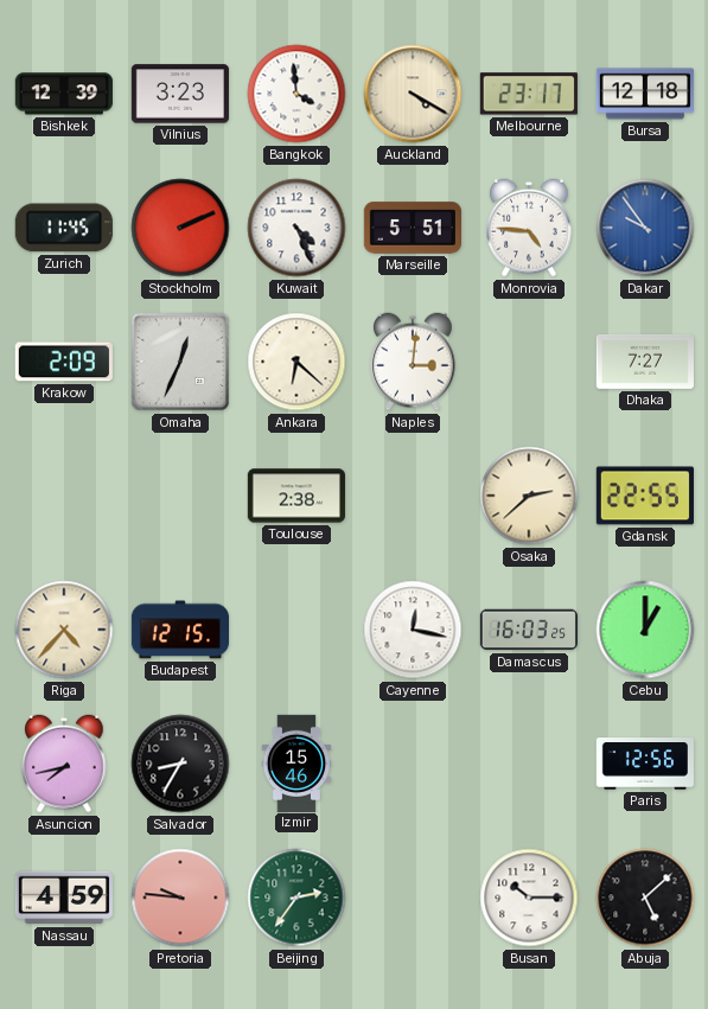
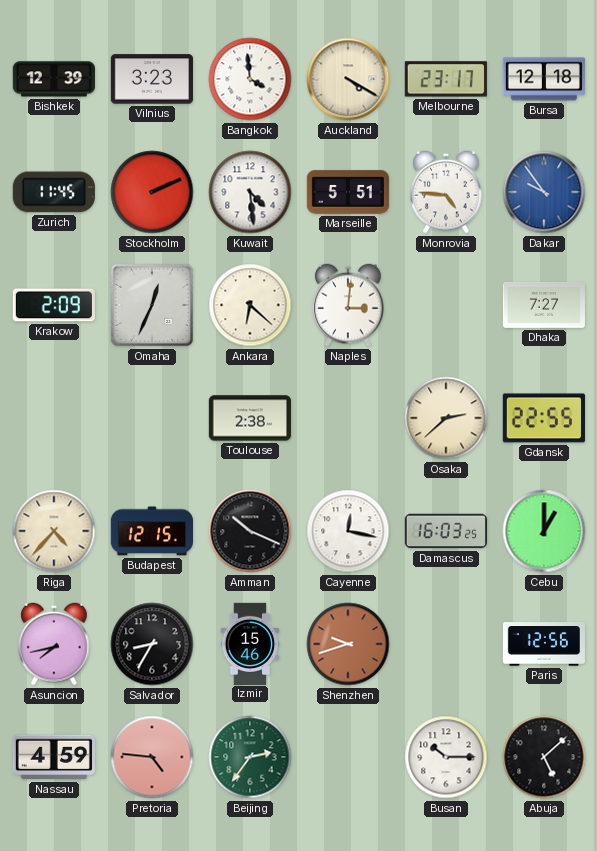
Kuwait: 4:26 -> 4:29 (250, 192)
Amman: none -> 10:19 (250, 531)
Shenzhen: none -> 9:42 (348, 644)
Pretoria: 9:46 -> 4:46 (152, 757)
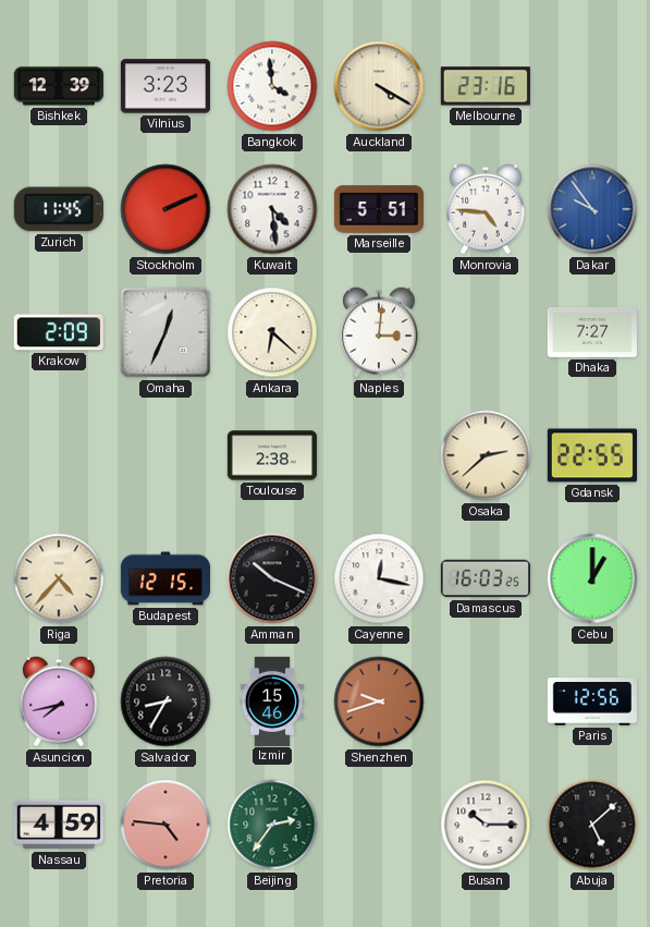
Melbourne: 23:17 -> 23:16 (486, 86)
Bursa: 12:18 -> none (544, 79)
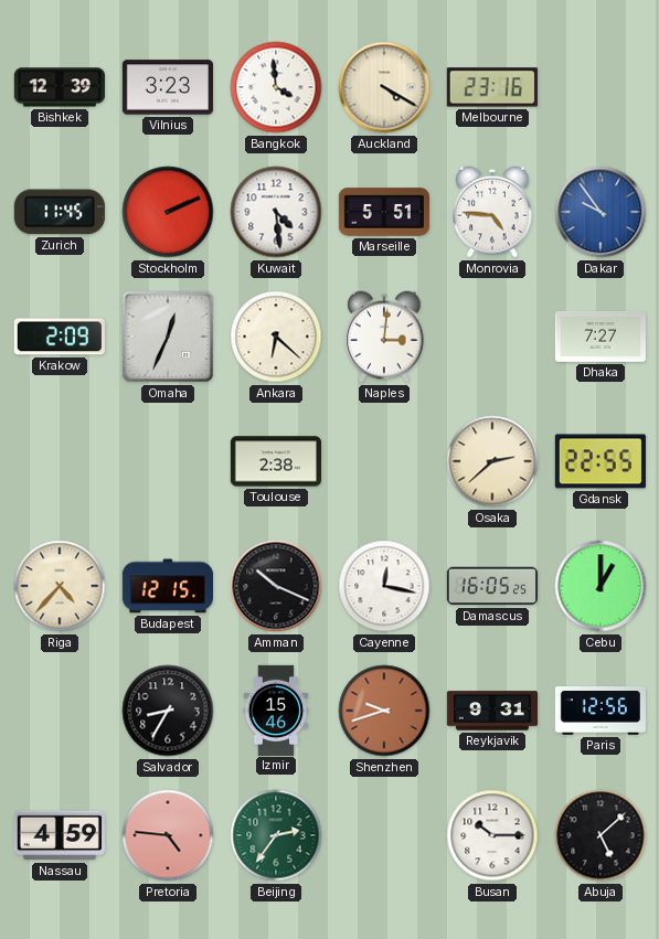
Damascus: 16:03 -> 16:05 (491, 586)
Asuncion: 7:43 -> none (59, 702)
Reykjavik: none -> 9:31 (491, 711)
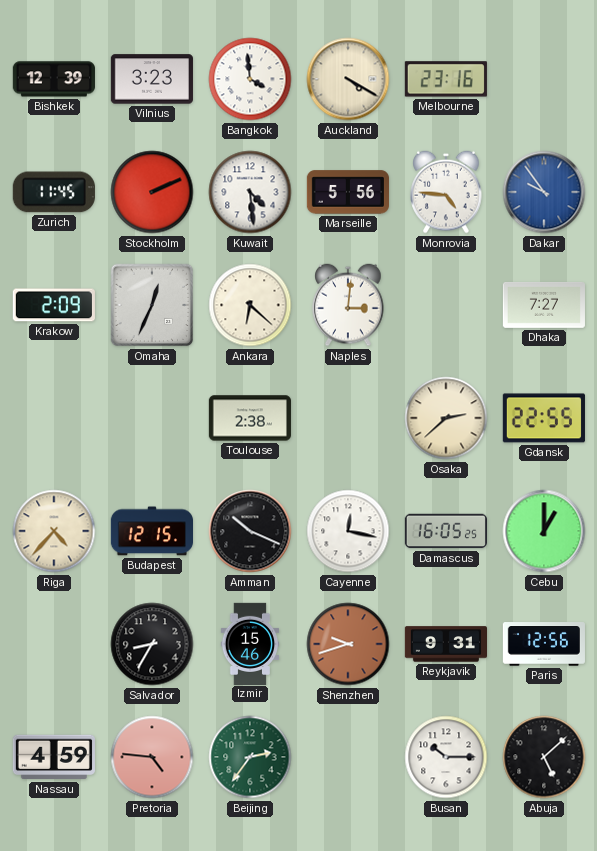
Marseille: 5:51 -> 5:56 (348, 192)
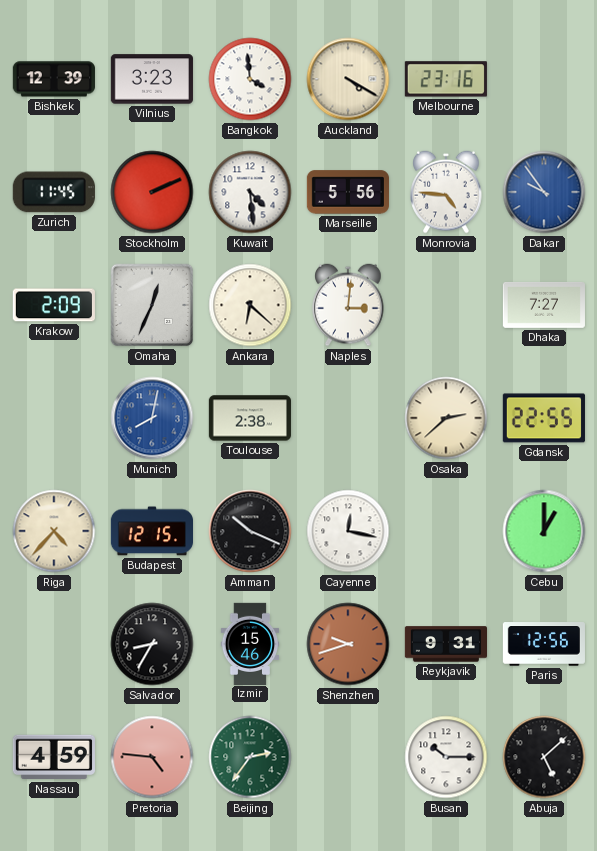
Munich: none -> 8:02 (152, 418)
Damascus: 16:05 -> none (445, 531)
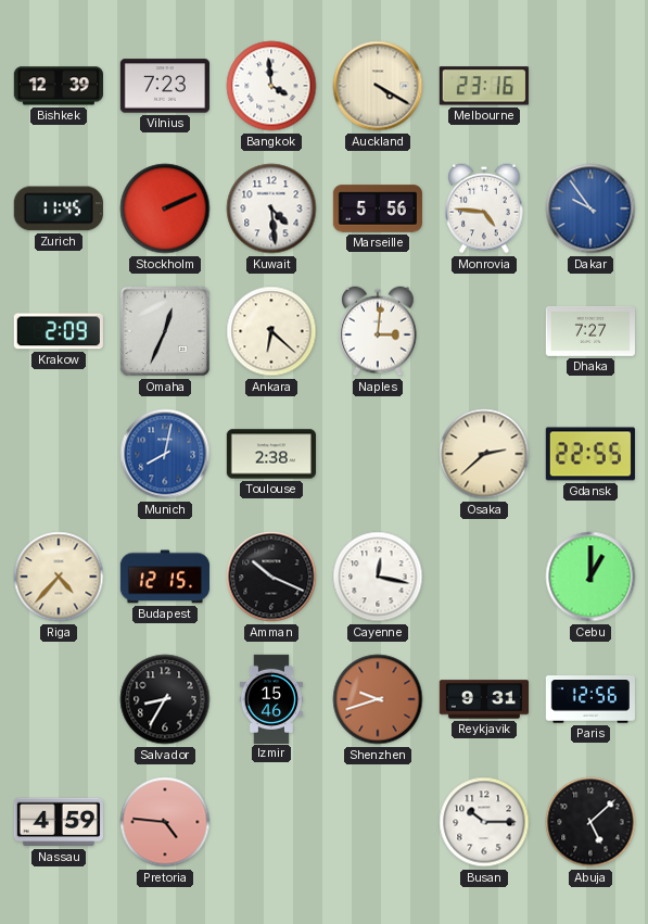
Vilnius: 3:23 -> 7:23 (165, 86)
Beijing: 2:36 -> none (250, 757)
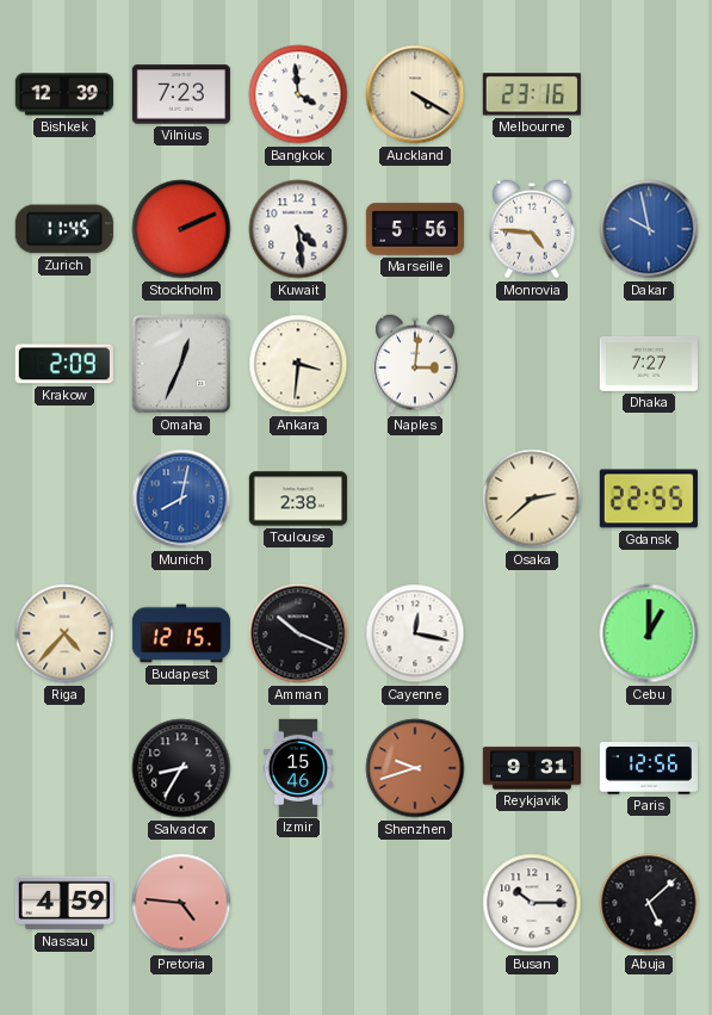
Dakar: 9:54 -> 9:58 (649, 229)
Ankara: 6:22 -> 3:31 (298, 364)
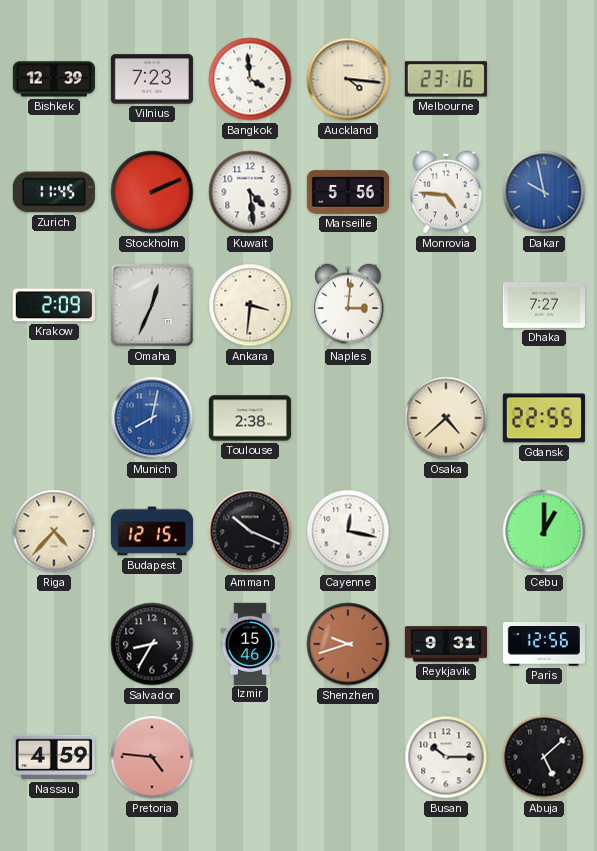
Auckland: 4:20 -> 4:16 (348, 79)
Osaka: 2:38 -> 4:38 (446, 418)
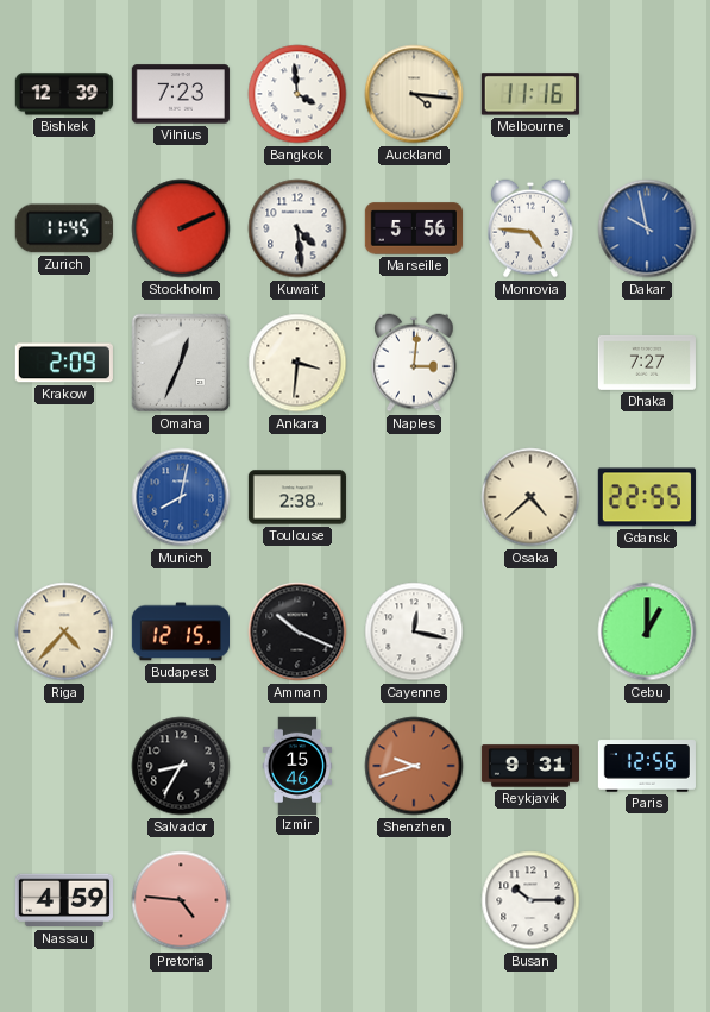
Melbourne: 23:16 -> 11:16 (530, 94)
Abuja: 5:08 -> none (544, 757)
